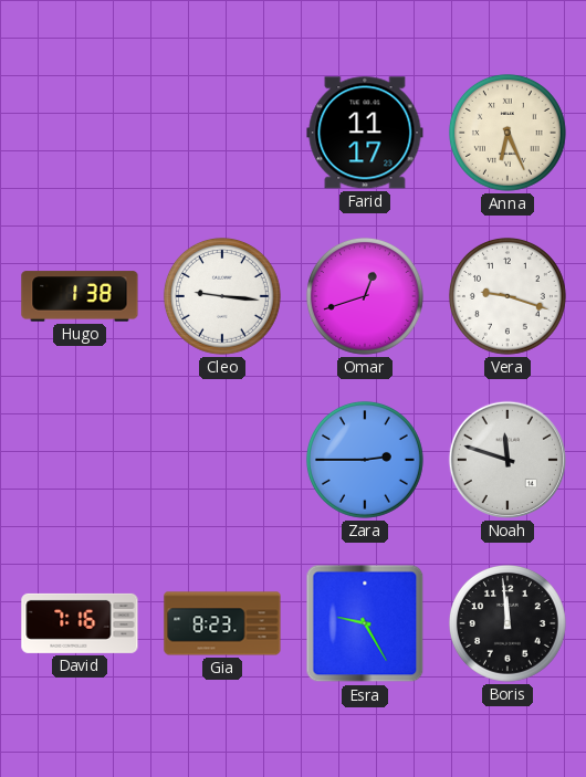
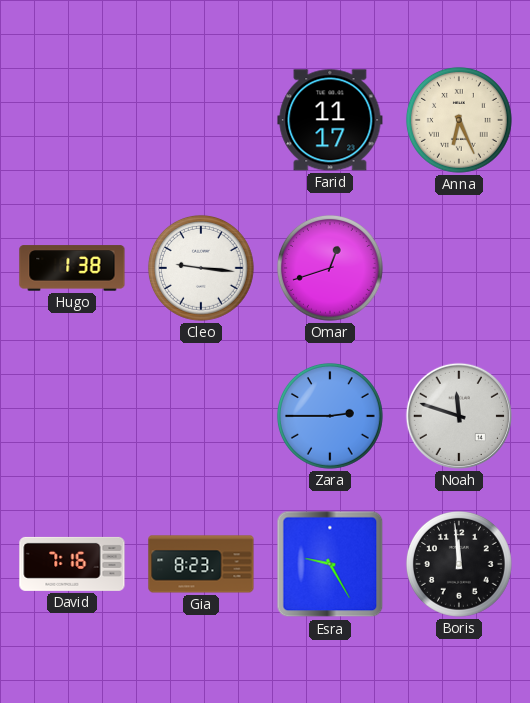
Vera: 9:18 -> none (507, 296)
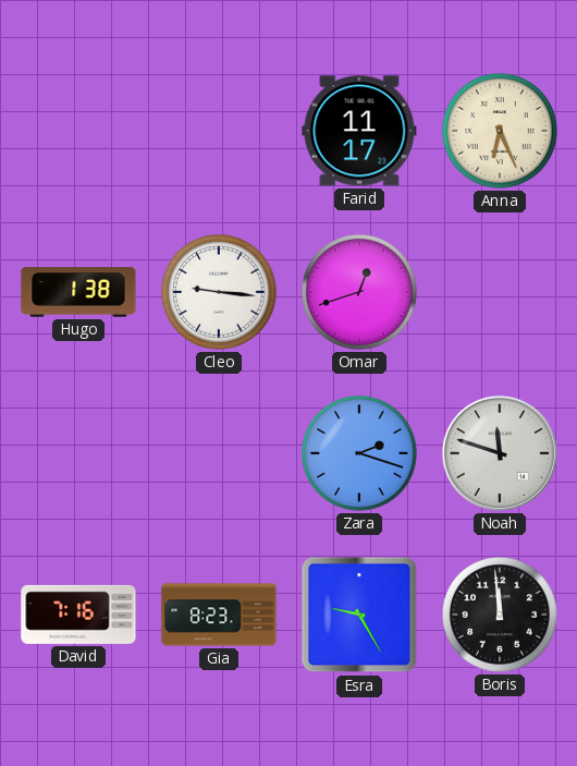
Zara: 2:45 -> 2:18 (359, 453)
